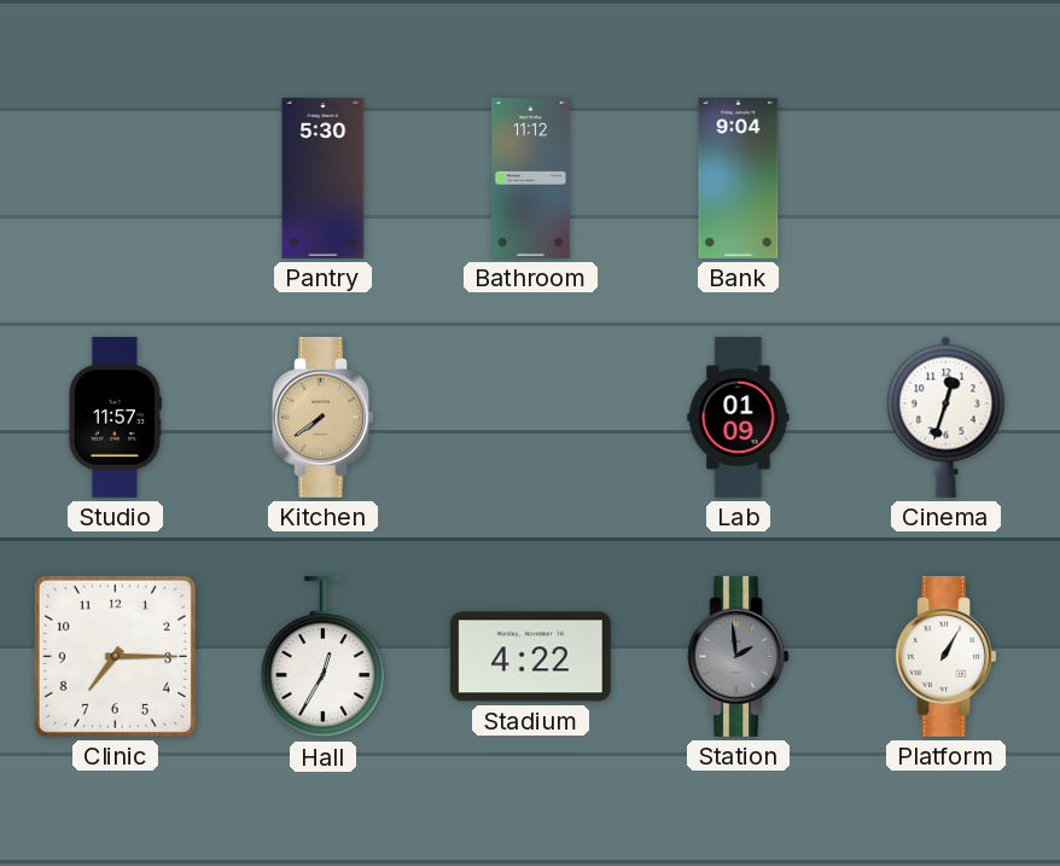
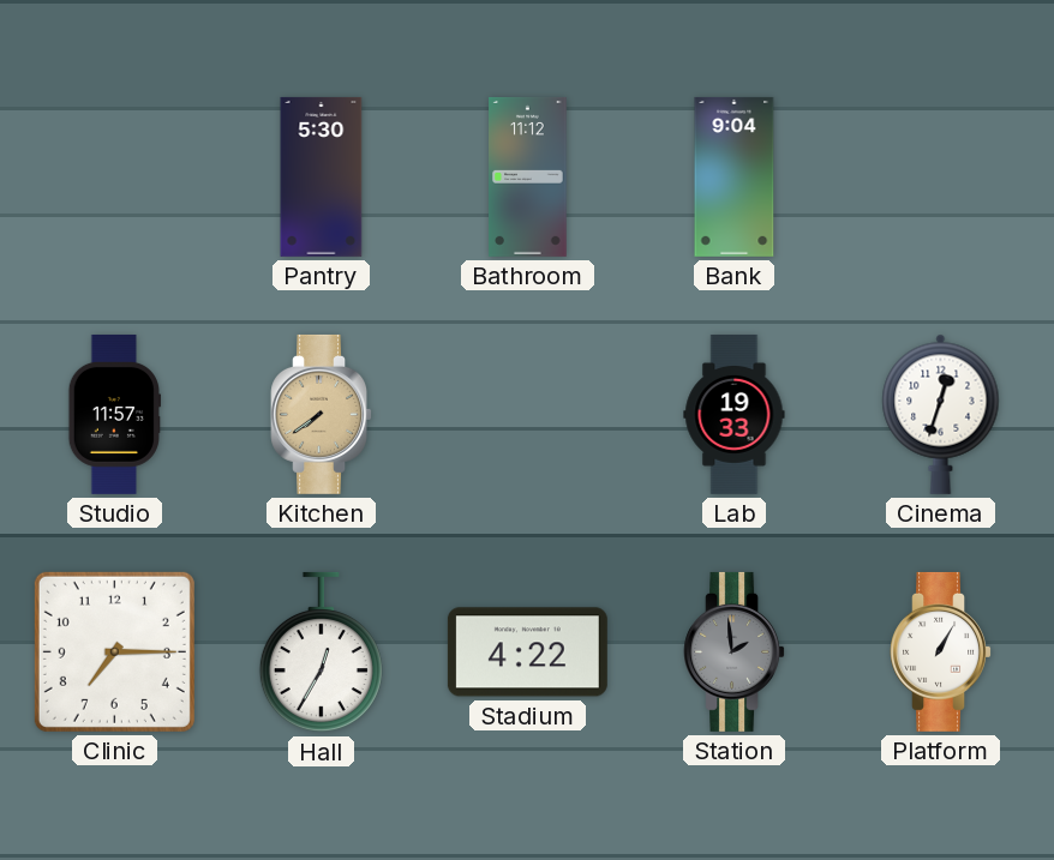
Lab: 01:09 -> 19:33 (735, 414)
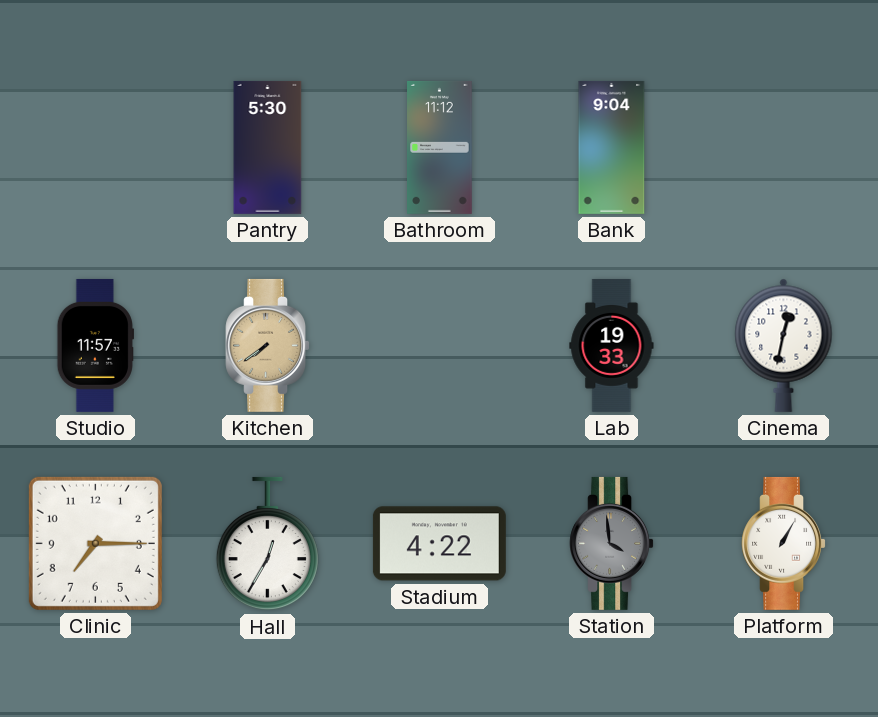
Cinema: 12:33 -> 12:32 (784, 345)
Station: 1:59 -> 3:59 (611, 543)
